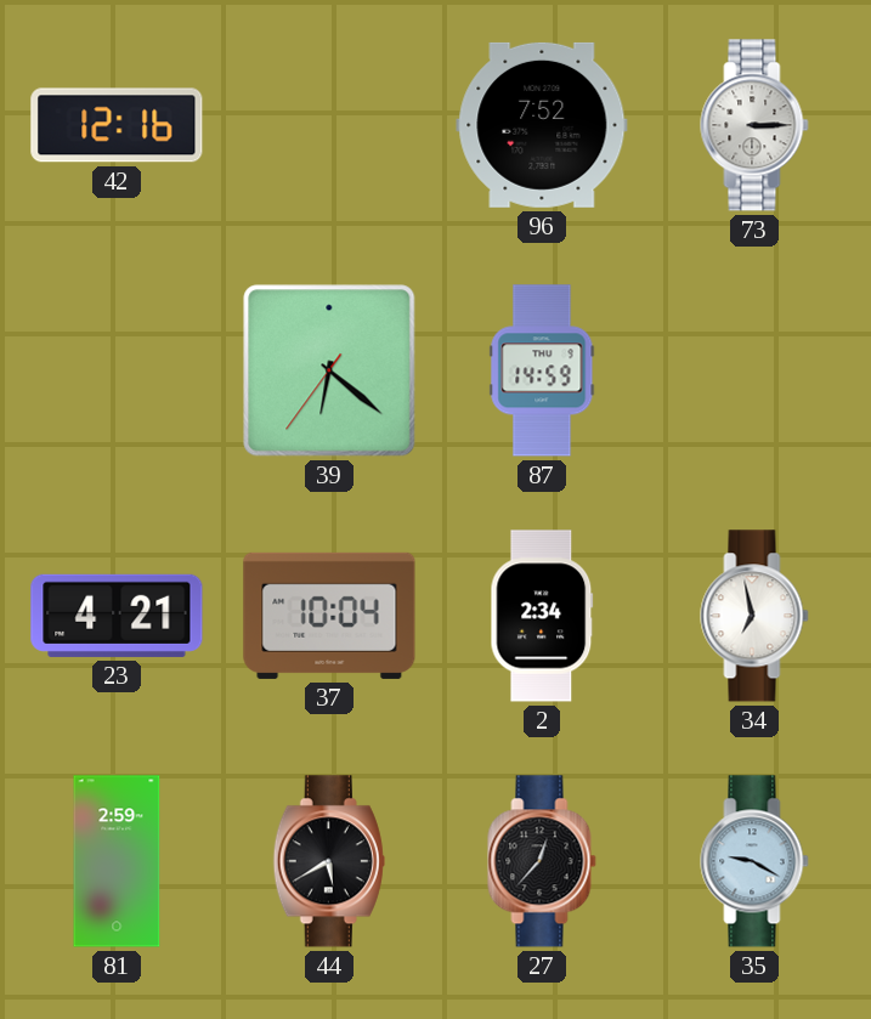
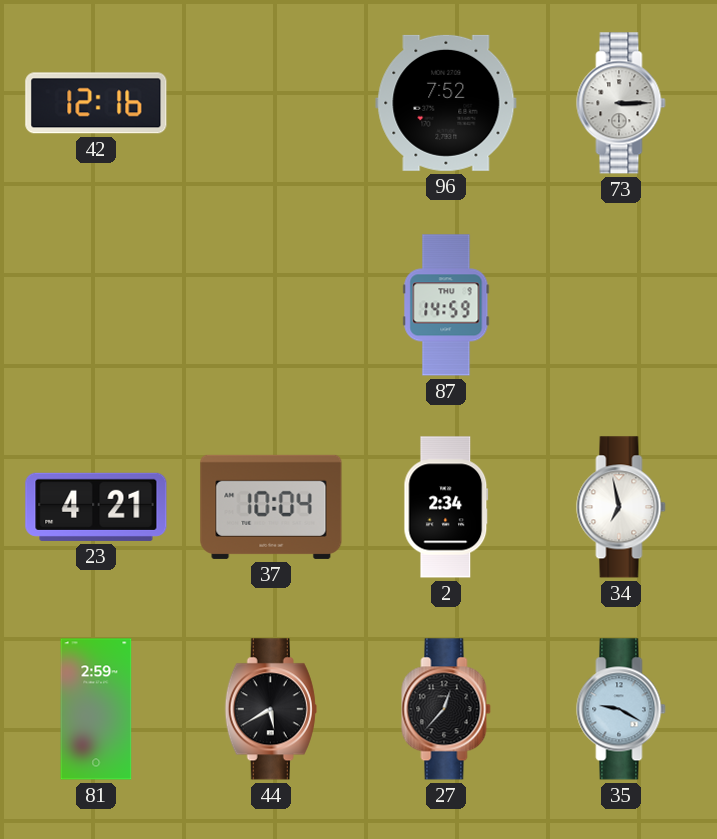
39: 6:21 -> none (329, 370)
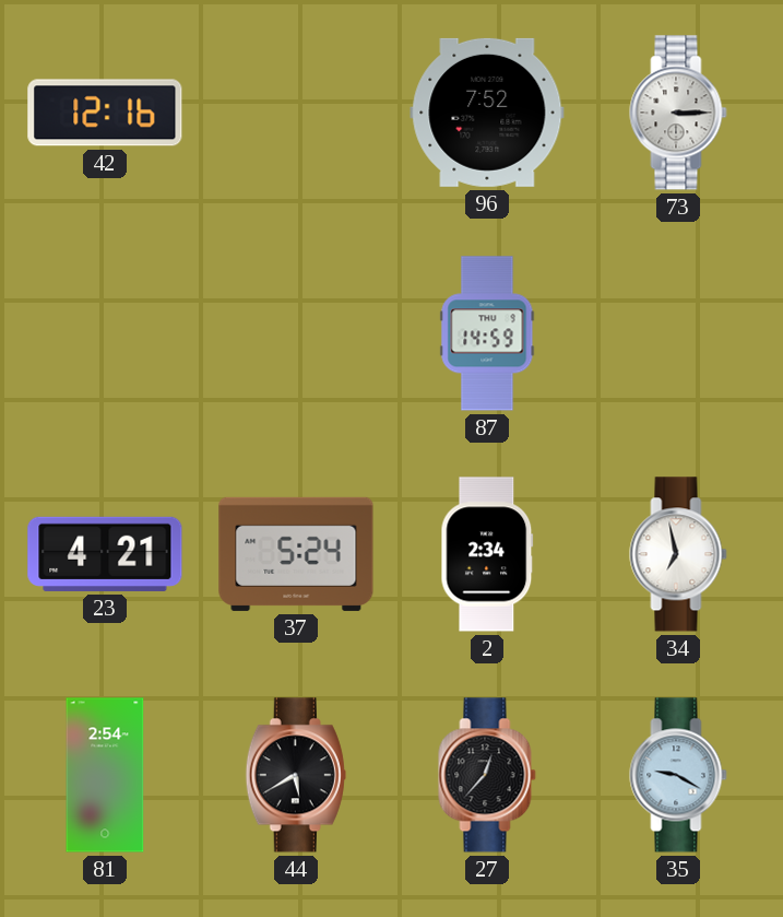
37: 10:04 -> 5:24 (296, 554)
81: 2:59 -> 2:54 (105, 775)
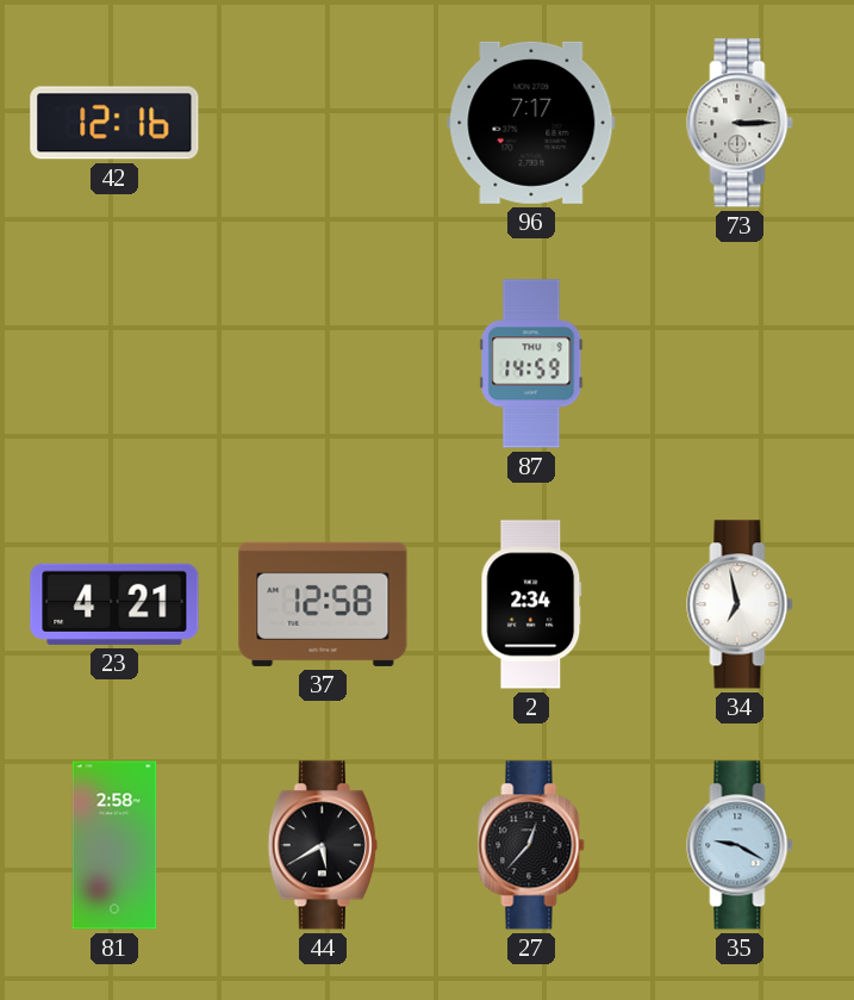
96: 7:52 -> 7:17 (531, 123)
37: 5:24 -> 12:58 (323, 604)
81: 2:54 -> 2:58 (114, 845)
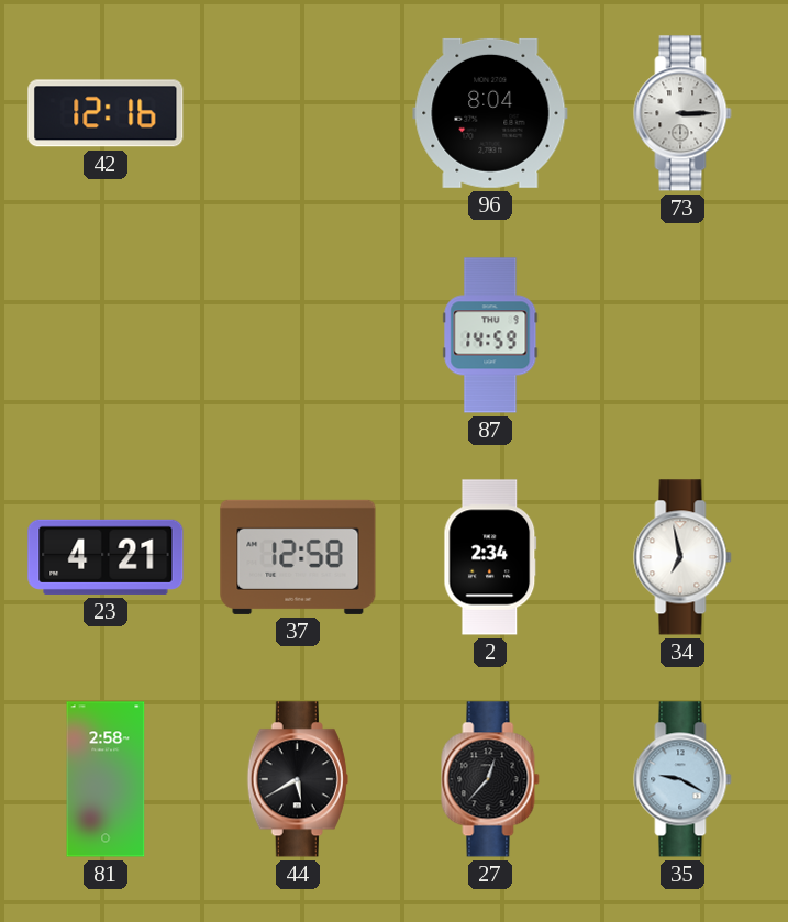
96: 7:17 -> 8:04 (490, 113)
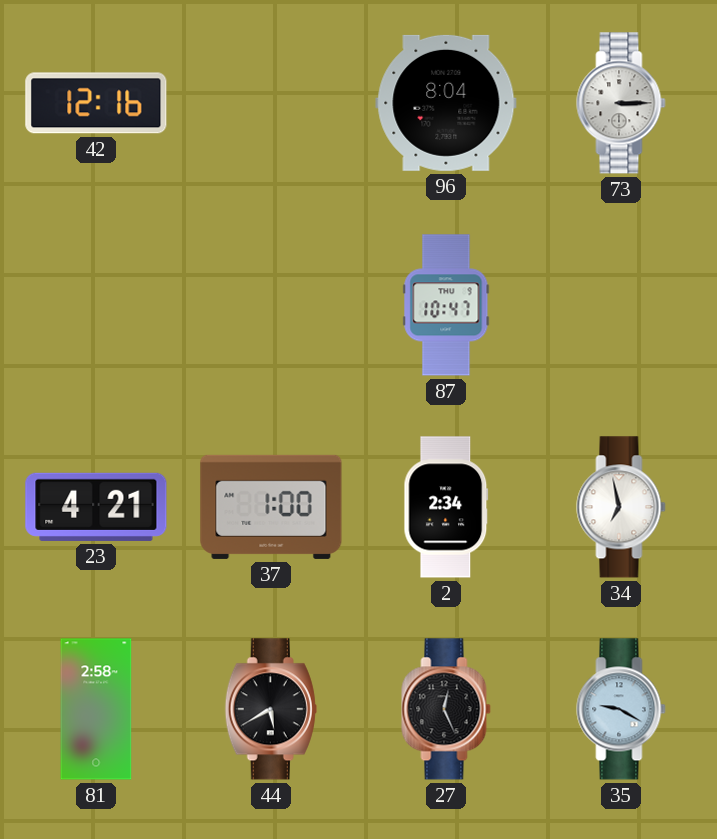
87: 14:59 -> 10:47 (446, 305)
37: 12:58 -> 1:00 (271, 507)
27: 12:37 -> 12:26 (446, 709)
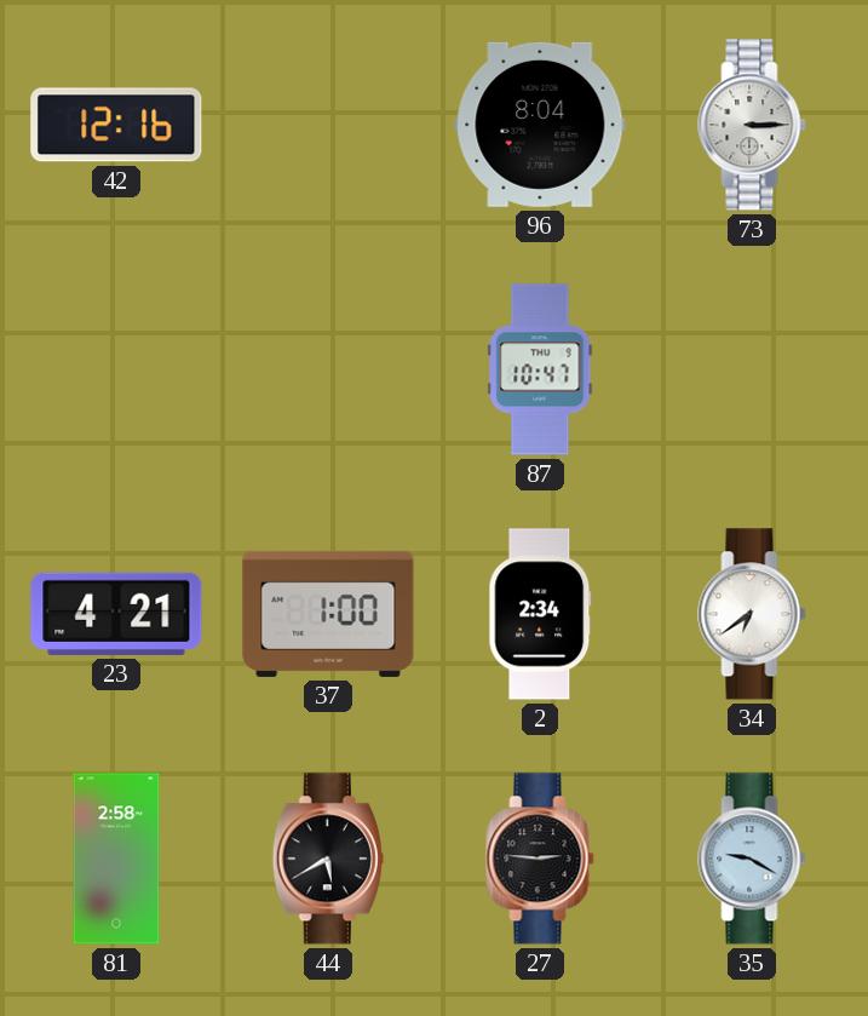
34: 6:58 -> 6:39 (752, 614)
27: 12:26 -> 2:46 (540, 859)
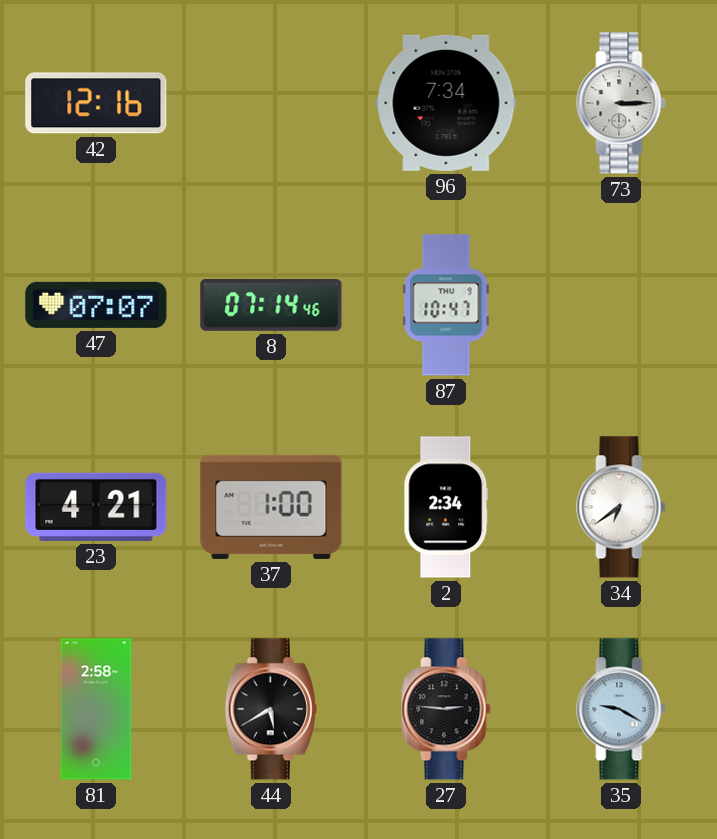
96: 8:04 -> 7:34 (446, 103)
47: none -> 07:07 (96, 305)
8: none -> 07:14 (271, 305)
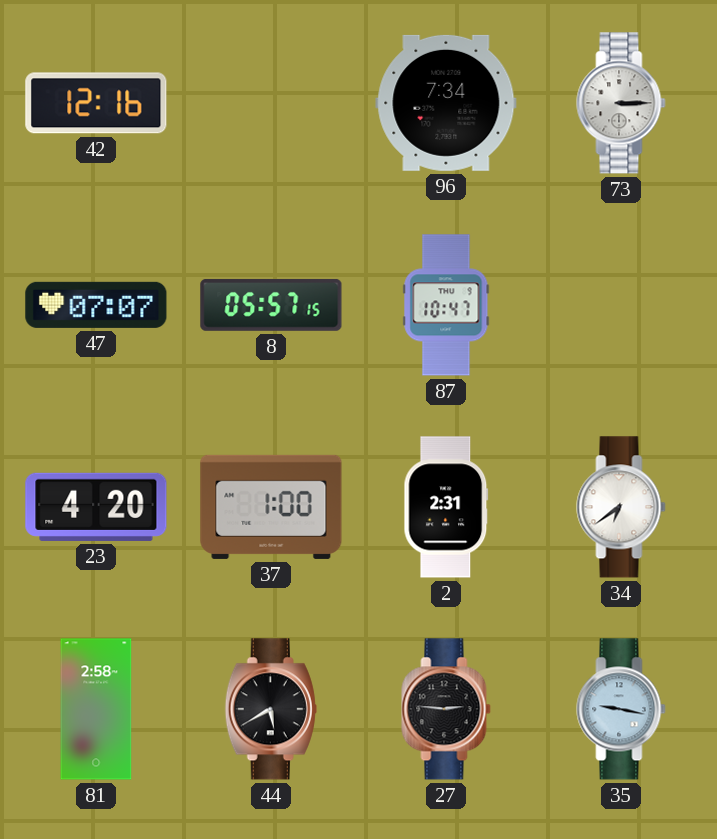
8: 07:14 -> 05:57 (271, 305)
23: 4:21 -> 4:20 (96, 507)
2: 2:34 -> 2:31 (446, 507)
35: 9:20 -> 9:17 (621, 709)
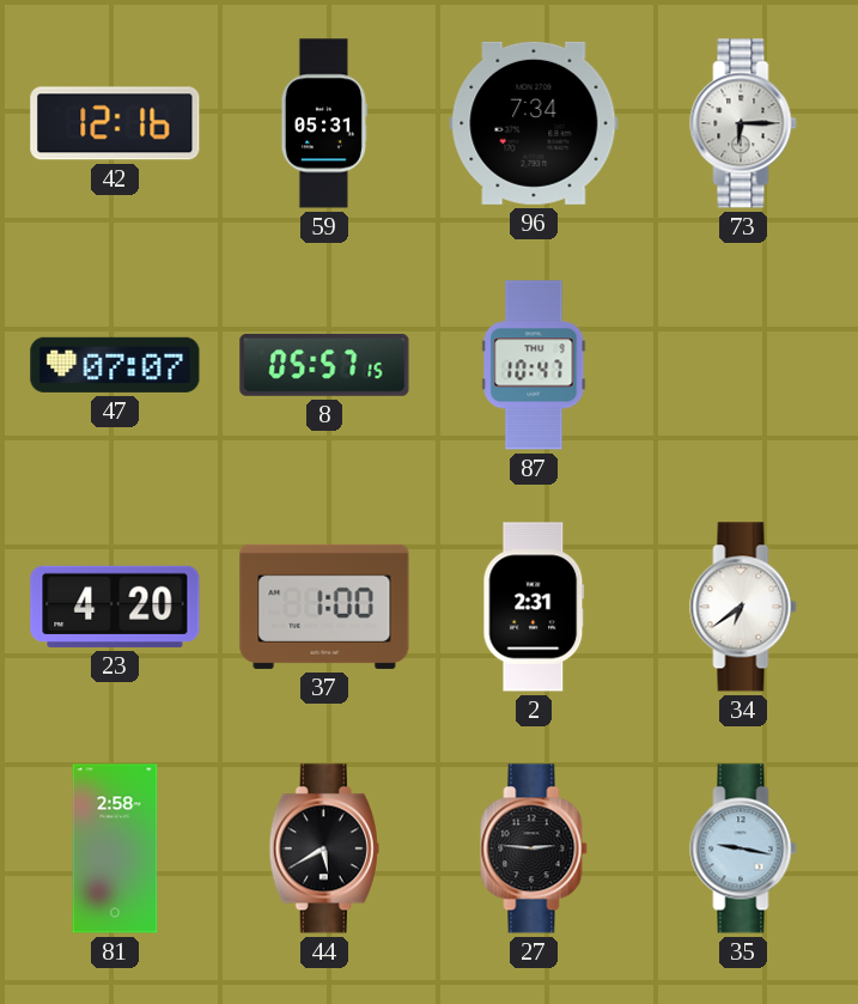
59: none -> 05:31 (324, 123)
73: 3:15 -> 6:15 (743, 123)
